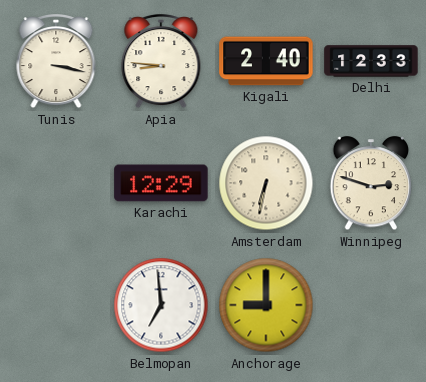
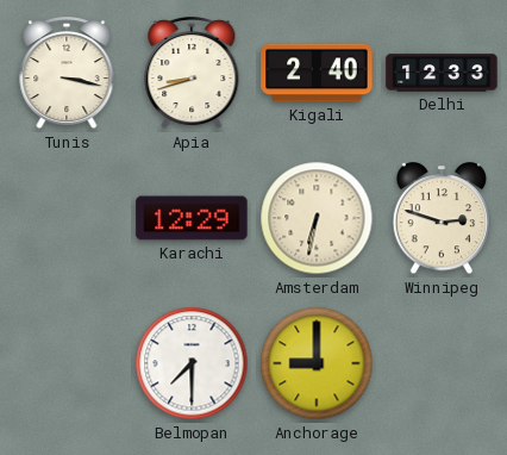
Apia: 8:46 -> 8:42 (192, 74)
Belmopan: 6:59 -> 7:30 (192, 363)
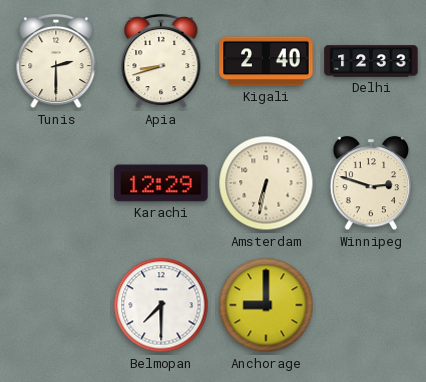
Tunis: 3:17 -> 2:30 (56, 62)
